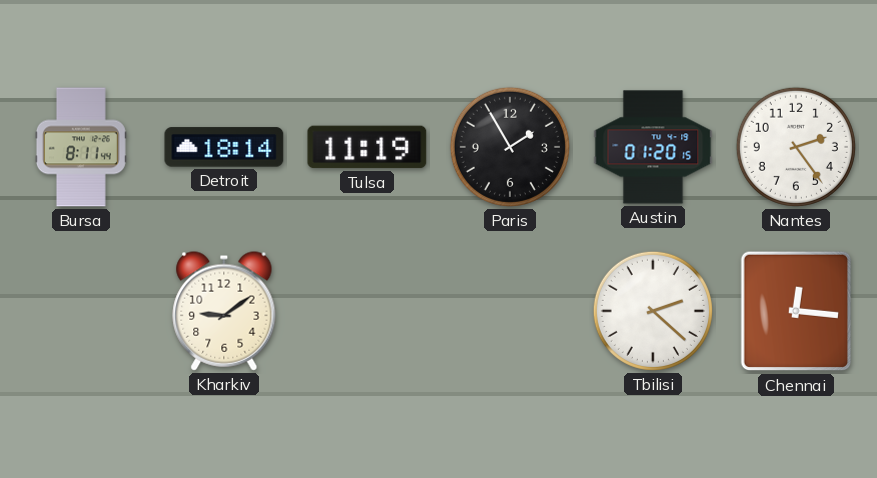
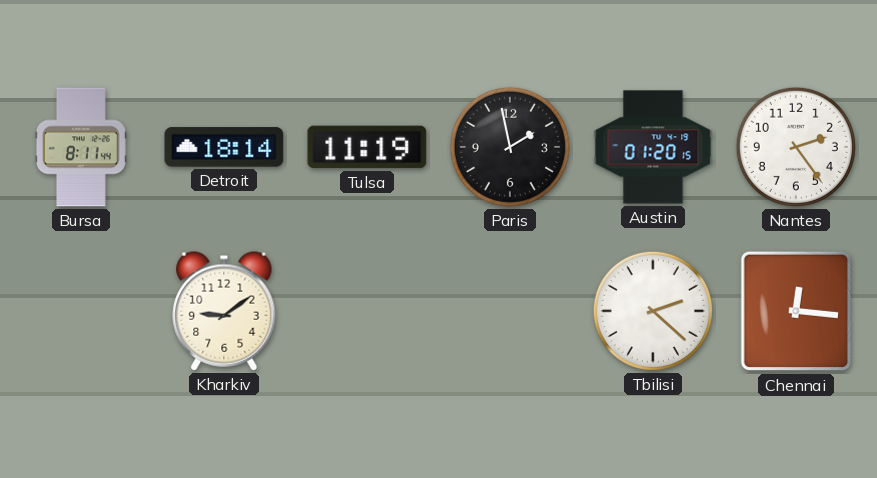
Paris: 1:55 -> 1:58 (510, 147)
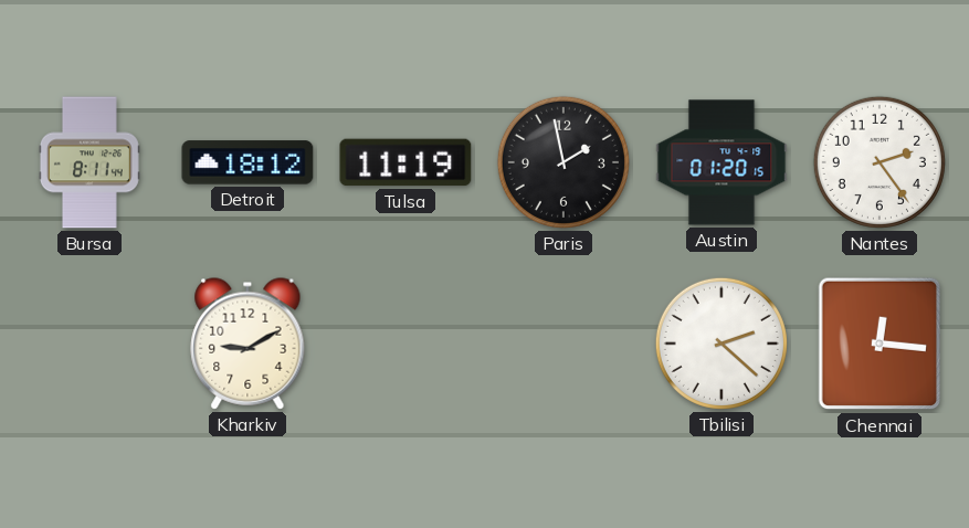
Detroit: 18:14 -> 18:12 (247, 162)
Kharkiv: 9:09 -> 9:10 (247, 344)
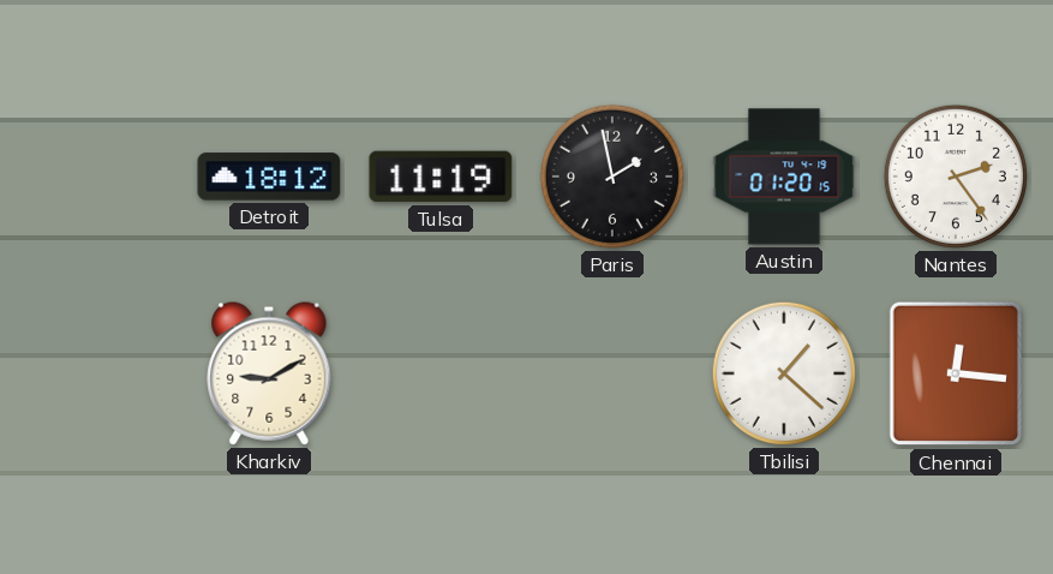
Bursa: 8:11 -> none (89, 162)
Tbilisi: 2:22 -> 1:22 (784, 373)
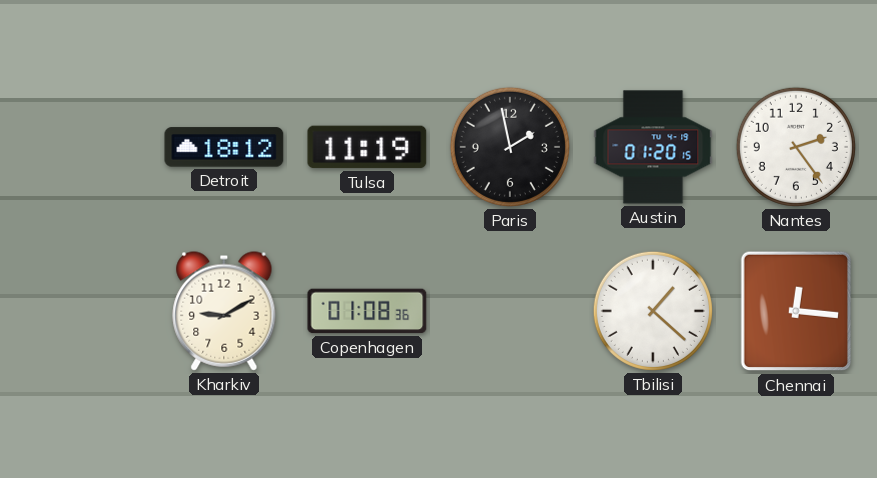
Copenhagen: none -> 01:08 (367, 311)
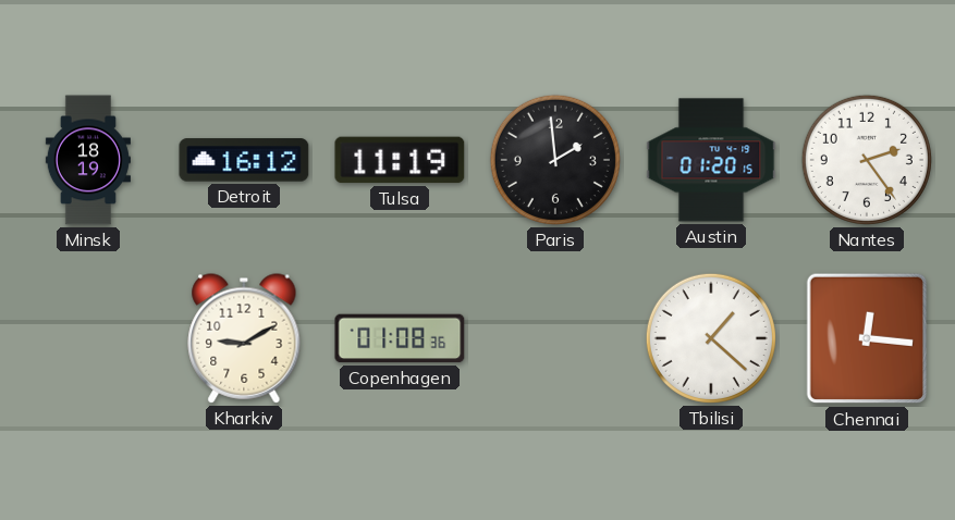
Minsk: none -> 18:19 (88, 160)
Detroit: 18:12 -> 16:12 (244, 160)
Paris: 1:58 -> 1:59 (555, 160)
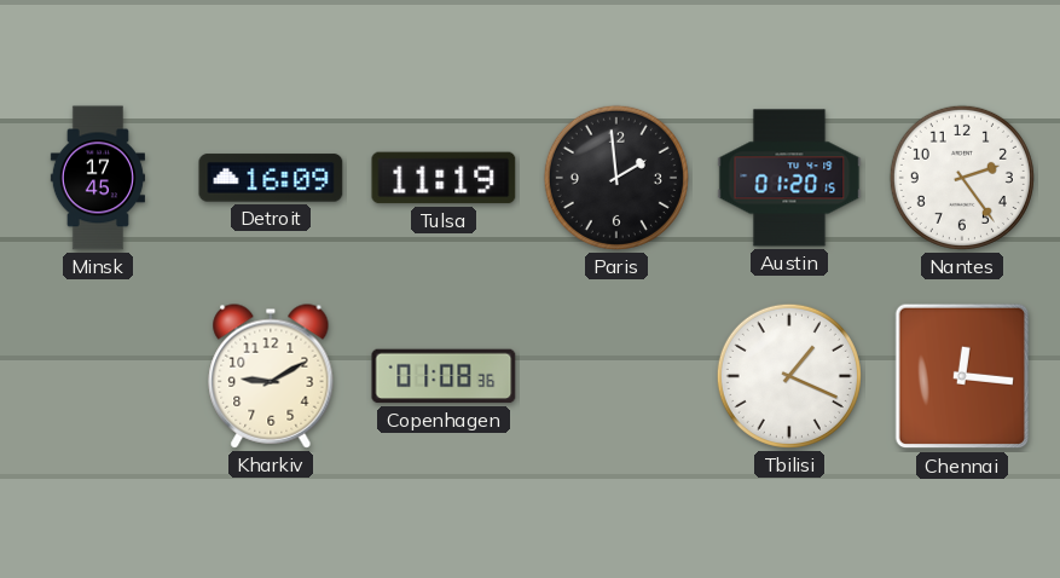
Minsk: 18:19 -> 17:45 (98, 178)
Detroit: 16:12 -> 16:09 (271, 178)
Tbilisi: 1:22 -> 1:19 (789, 376)
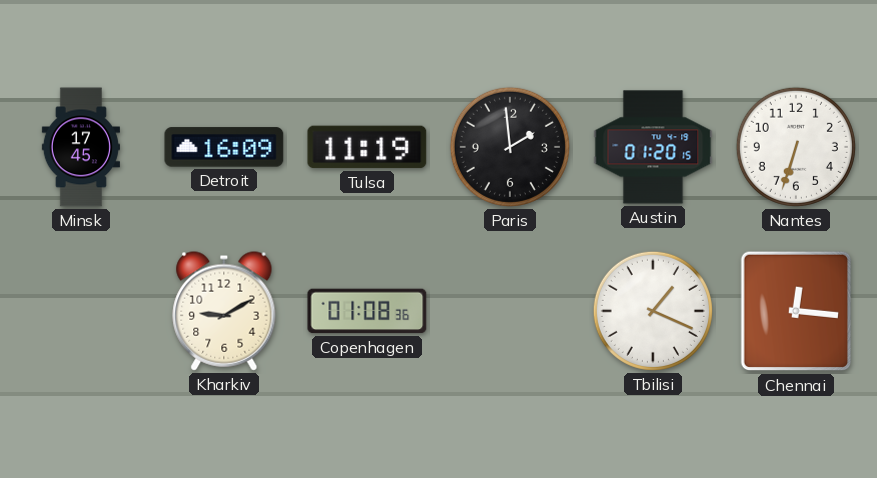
Nantes: 2:24 -> 6:33 (796, 147)
